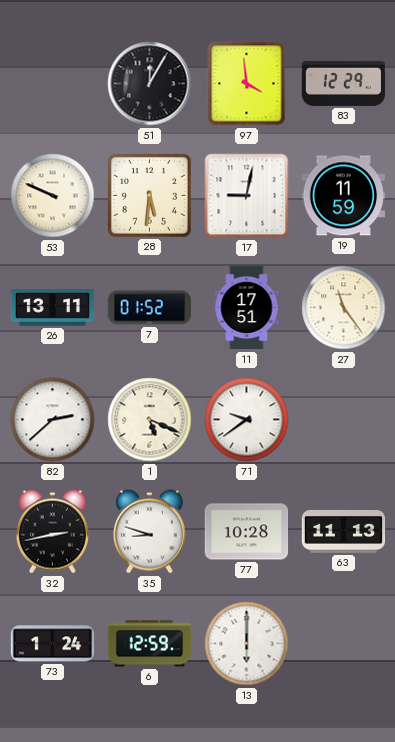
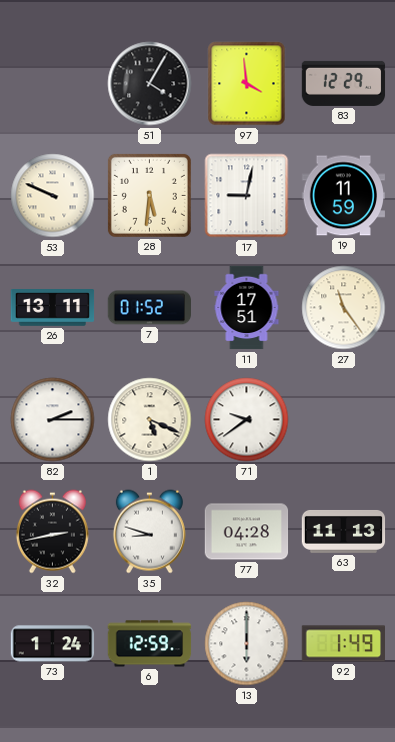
51: 12:05 -> 4:05 (150, 84)
82: 2:38 -> 2:15 (53, 420)
77: 10:28 -> 04:28 (247, 532)
92: none -> 1:49 (343, 644)
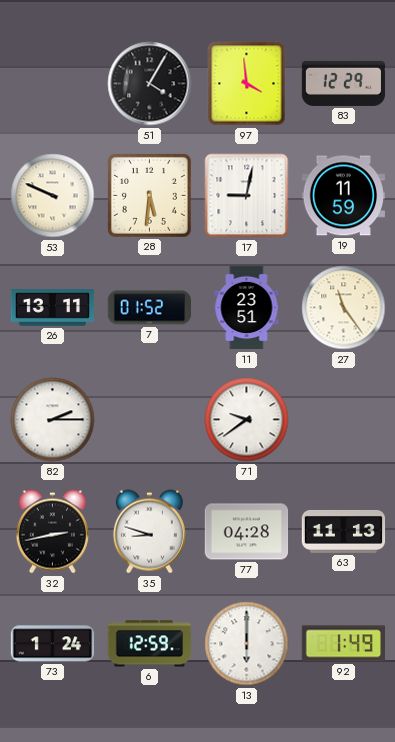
11: 17:51 -> 23:51 (247, 308)
1: 5:19 -> none (150, 420)
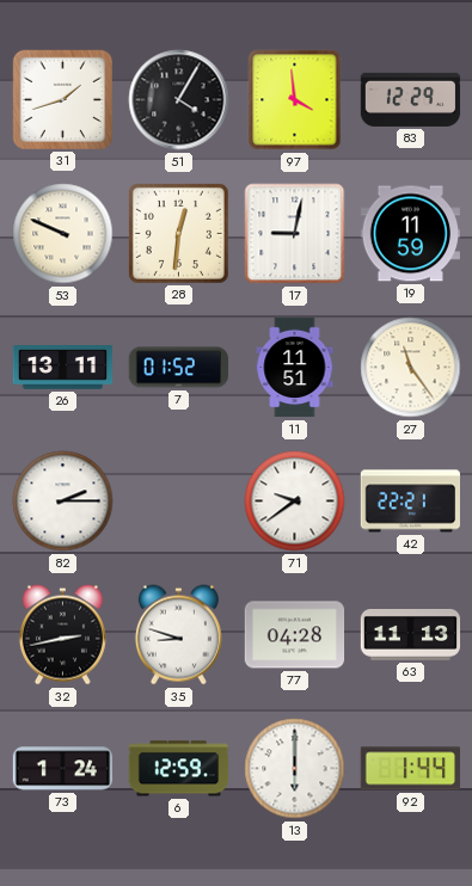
31: none -> 1:42 (62, 99)
28: 5:31 -> 12:31 (178, 233)
11: 23:51 -> 11:51 (295, 368)
42: none -> 22:21 (411, 502)
92: 1:49 -> 1:44 (410, 769)
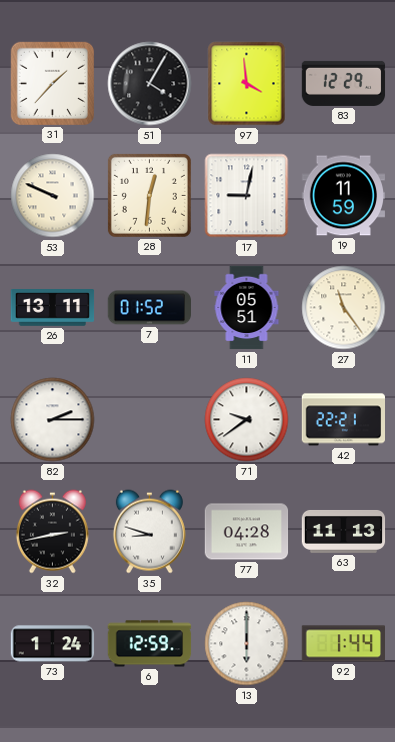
31: 1:42 -> 1:37 (52, 83)
11: 11:51 -> 05:51 (247, 308)
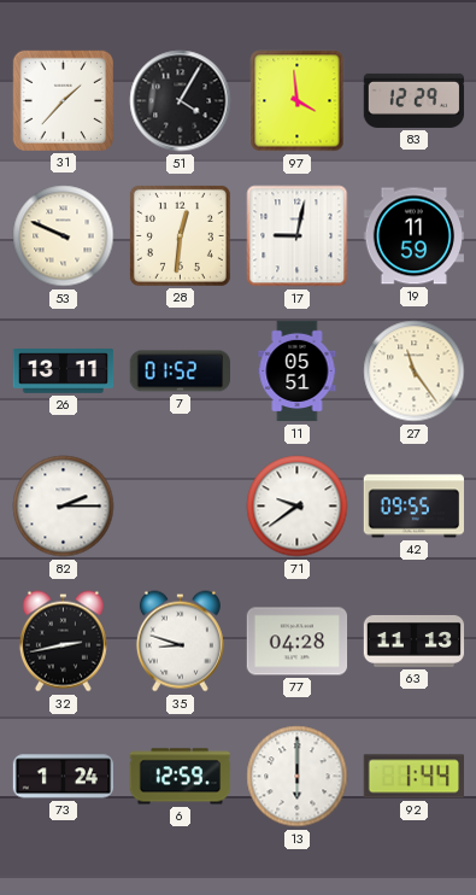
42: 22:21 -> 09:55 (415, 507)
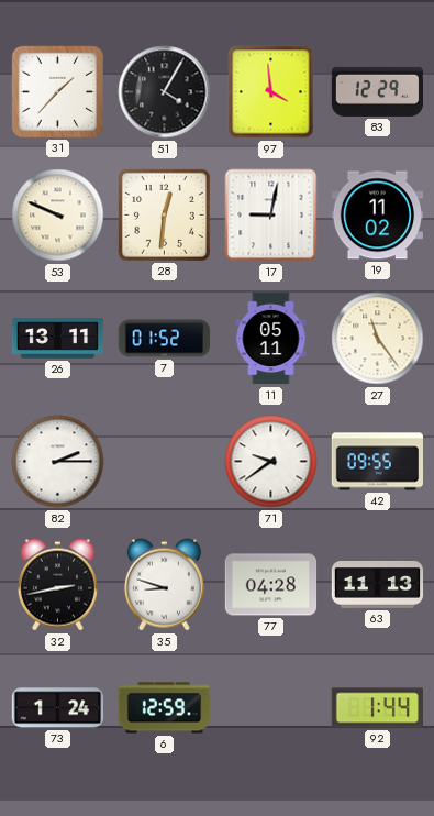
19: 11:59 -> 11:02 (377, 216)
11: 05:51 -> 05:11 (271, 339)
13: 6:00 -> none (298, 777)
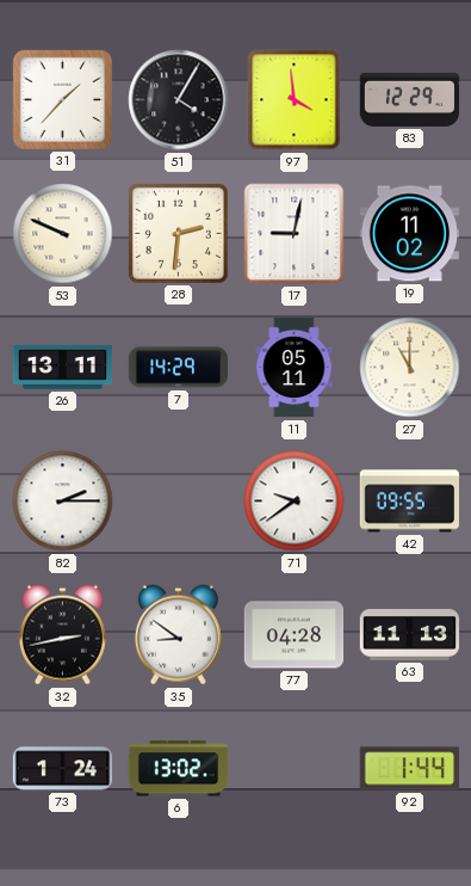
28: 12:31 -> 2:31 (178, 233)
7: 01:52 -> 14:29 (179, 368)
27: 11:24 -> 11:00 (410, 368)
35: 8:48 -> 8:51 (178, 635)
6: 12:59 -> 13:02 (179, 769)
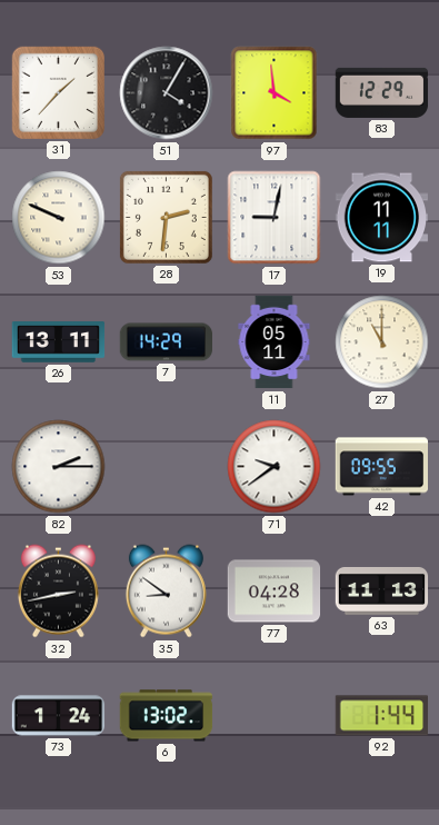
19: 11:02 -> 11:11 (381, 218)
